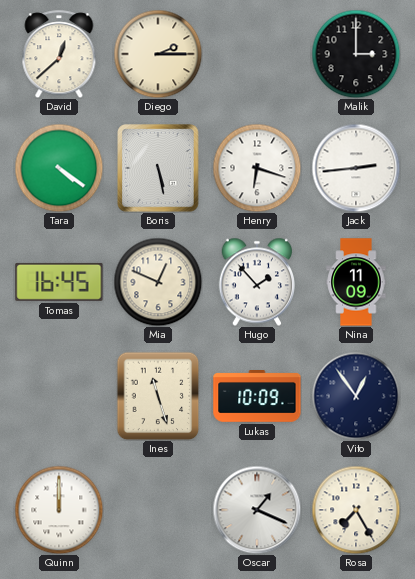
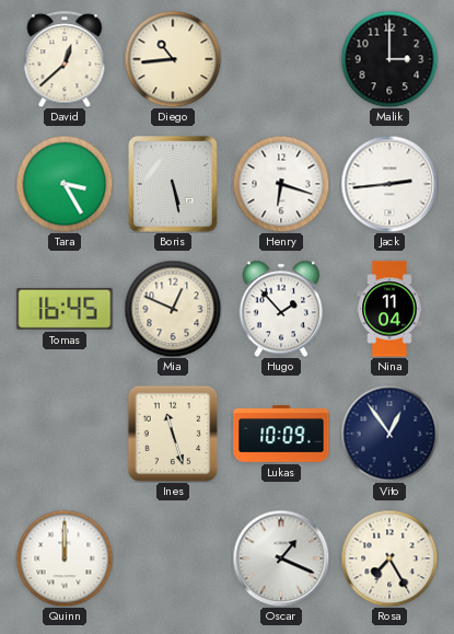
Diego: 2:15 -> 10:44 (173, 59)
Tara: 4:21 -> 3:25 (65, 184)
Nina: 11:09 -> 11:04 (389, 309)
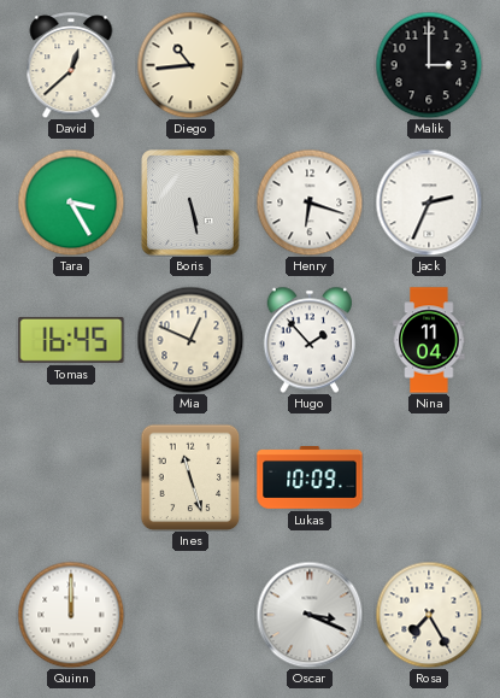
Jack: 2:44 -> 2:34 (429, 203)
Vito: 12:54 -> none (389, 434)
Oscar: 1:19 -> 3:19 (310, 615)
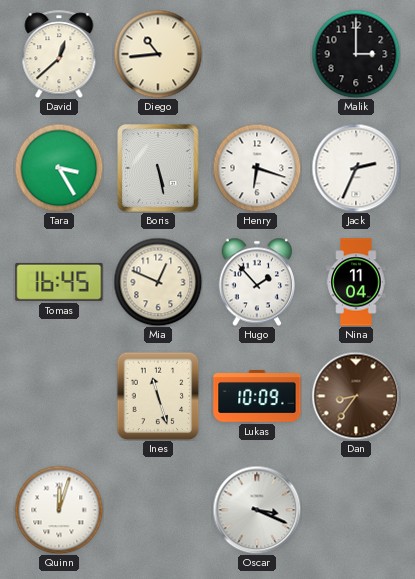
Dan: none -> 8:36 (356, 396)
Quinn: 12:00 -> 12:03 (59, 510)
Rosa: 7:25 -> none (429, 615)
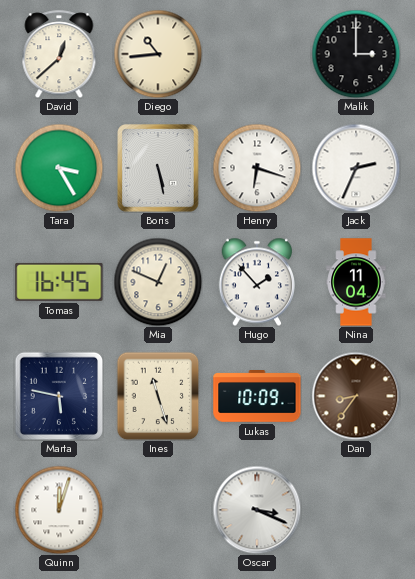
Marta: none -> 5:47 (58, 395)
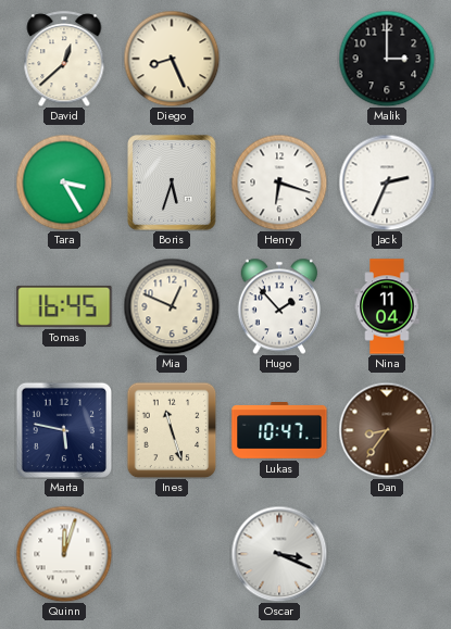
Diego: 10:44 -> 8:26 (172, 59)
Boris: 5:28 -> 5:33 (172, 183)
Lukas: 10:09 -> 10:47 (279, 431)
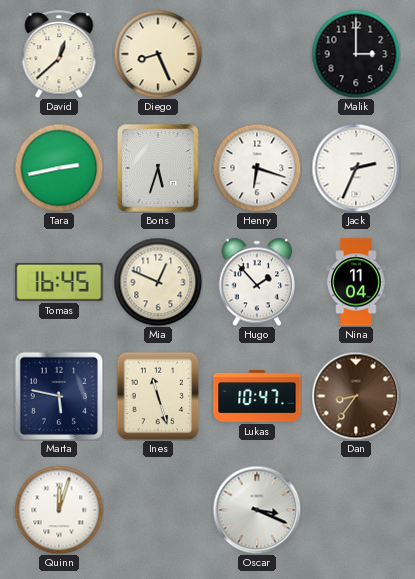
Tara: 3:25 -> 2:43 (59, 168)
